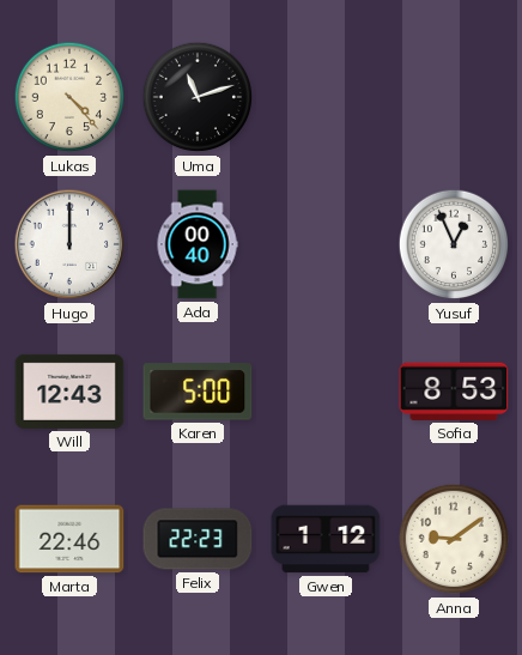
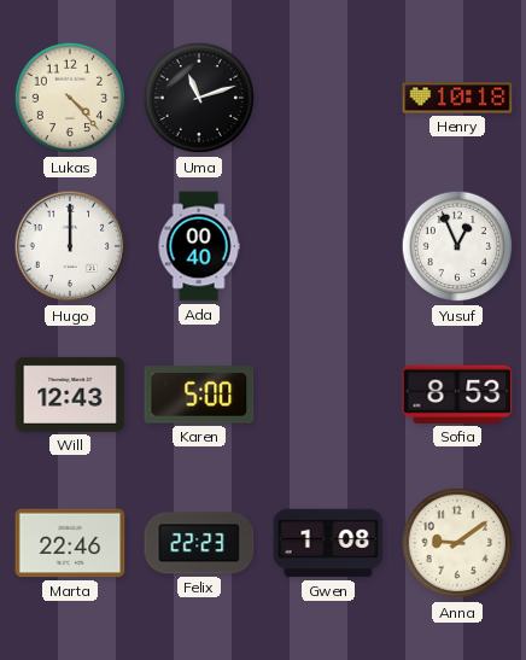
Henry: none -> 10:18 (457, 98)
Gwen: 1:12 -> 1:08 (328, 543)
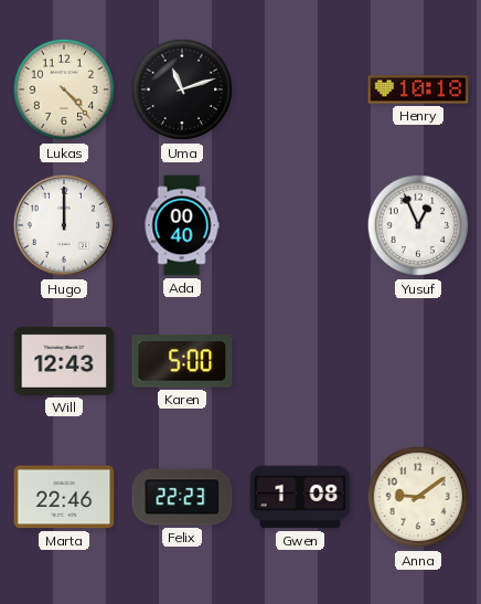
Sofia: 8:53 -> none (457, 395)
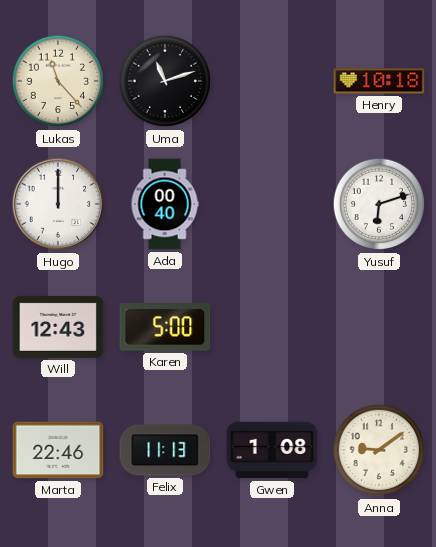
Lukas: 4:23 -> 11:23 (58, 81)
Yusuf: 12:56 -> 6:12 (379, 204)
Felix: 22:23 -> 11:13 (165, 450)
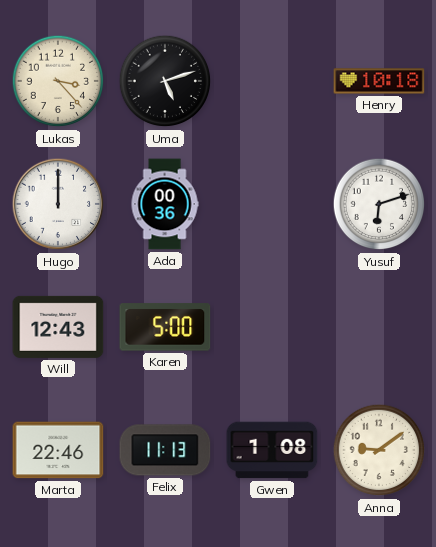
Lukas: 11:23 -> 3:23 (58, 81)
Uma: 11:12 -> 5:12 (165, 81)
Ada: 00:40 -> 00:36 (165, 204)
